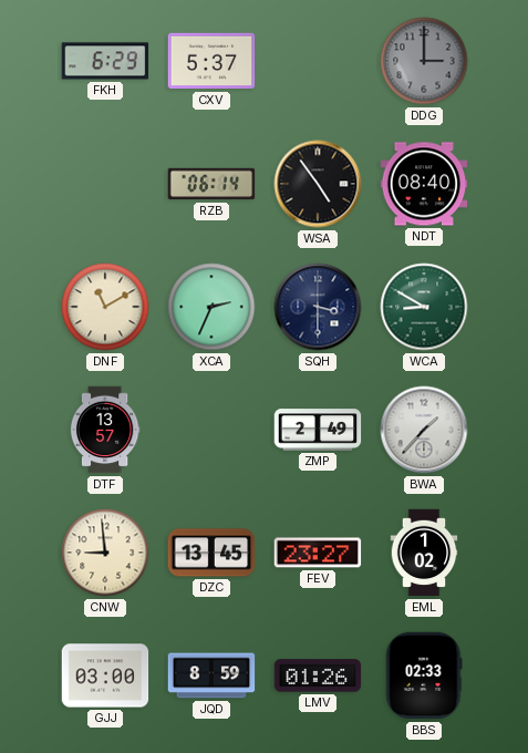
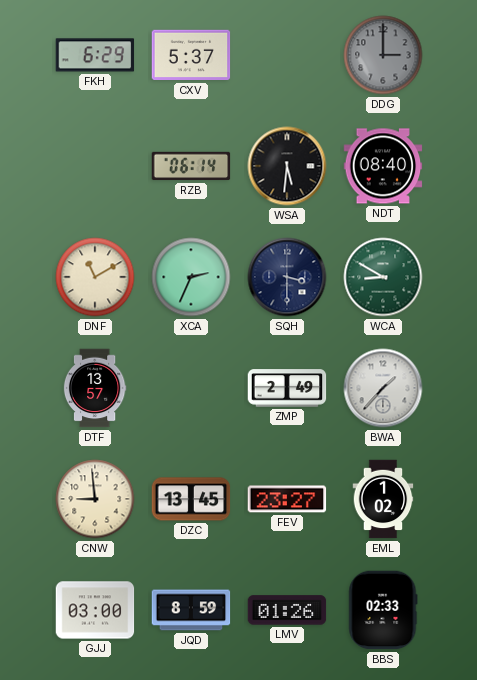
WSA: 4:54 -> 5:31 (287, 166)
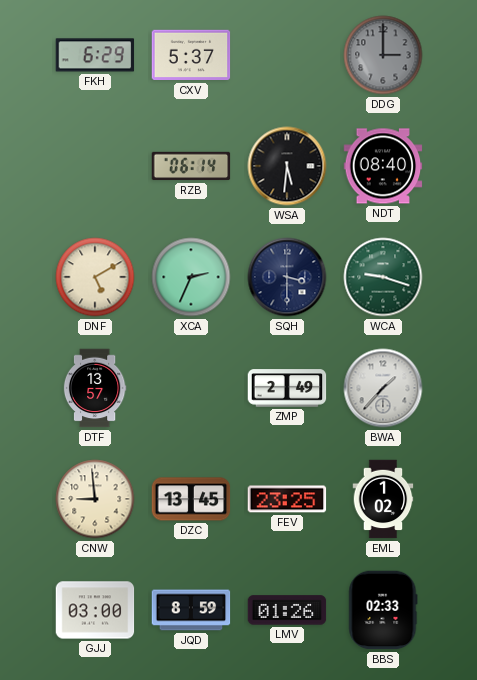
DNF: 11:10 -> 5:10 (95, 277)
WCA: 8:50 -> 9:18 (383, 277)
FEV: 23:27 -> 23:25 (287, 499)
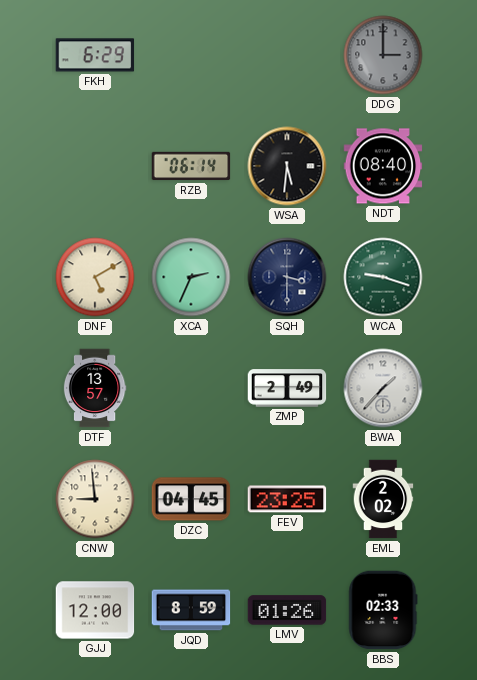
CXV: 5:37 -> none (191, 55)
DZC: 13:45 -> 04:45 (191, 499)
EML: 1:02 -> 2:02 (383, 499)
GJJ: 03:00 -> 12:00 (95, 610)
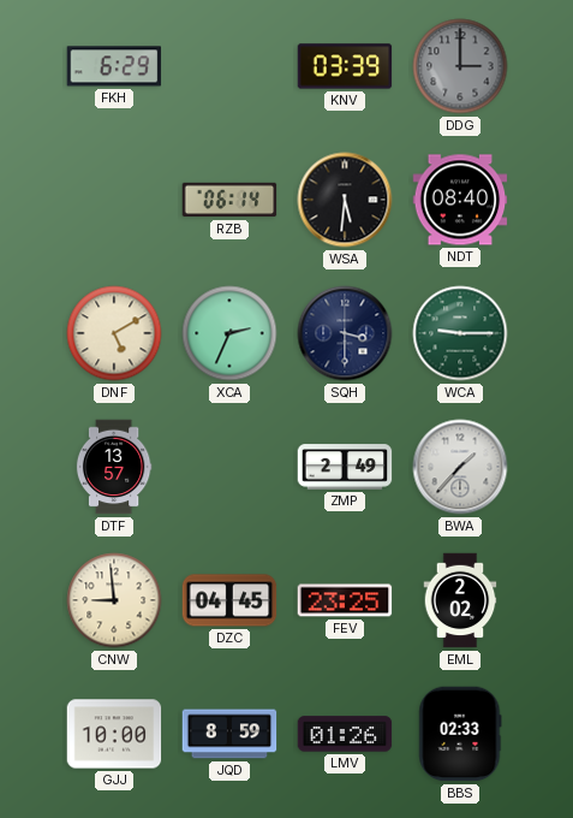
KNV: none -> 03:39 (345, 66)
WCA: 9:18 -> 9:15 (460, 333)
GJJ: 12:00 -> 10:00 (114, 734)
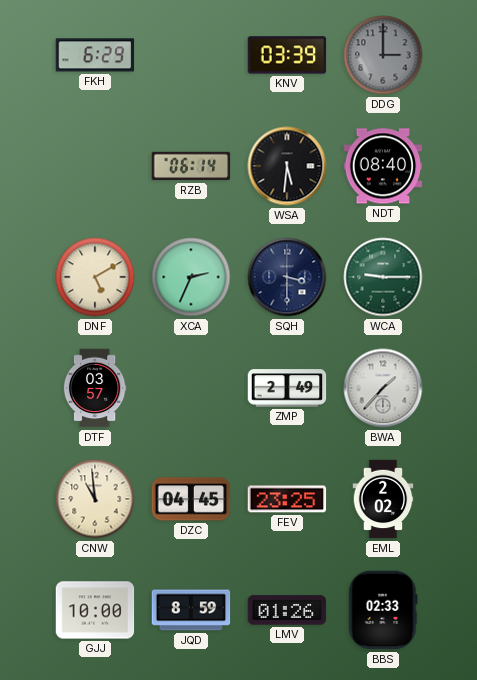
DTF: 13:57 -> 03:57 (95, 388)
CNW: 8:59 -> 10:59 (95, 499)
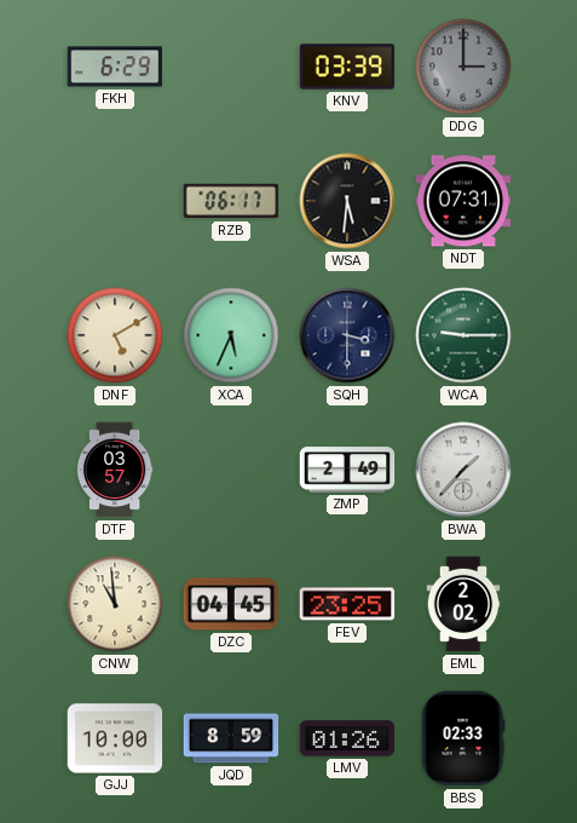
RZB: 06:14 -> 06:17 (231, 201)
NDT: 08:40 -> 07:31 (463, 201)
XCA: 2:34 -> 5:34 (231, 335)
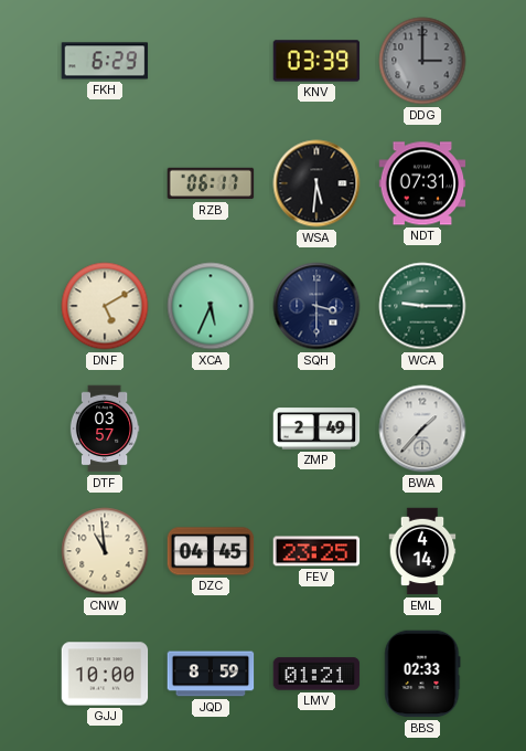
EML: 2:02 -> 4:14 (422, 551)
LMV: 01:26 -> 01:21 (316, 674)
